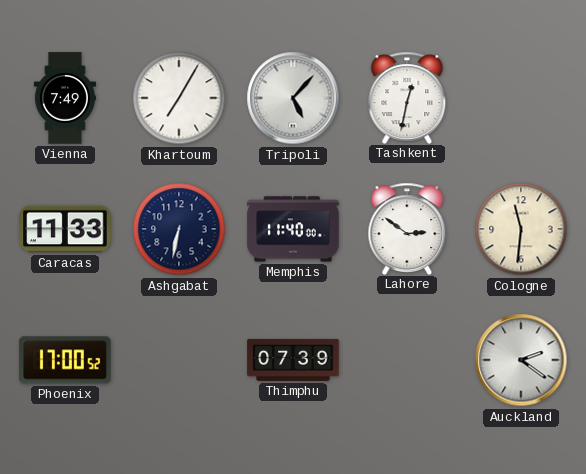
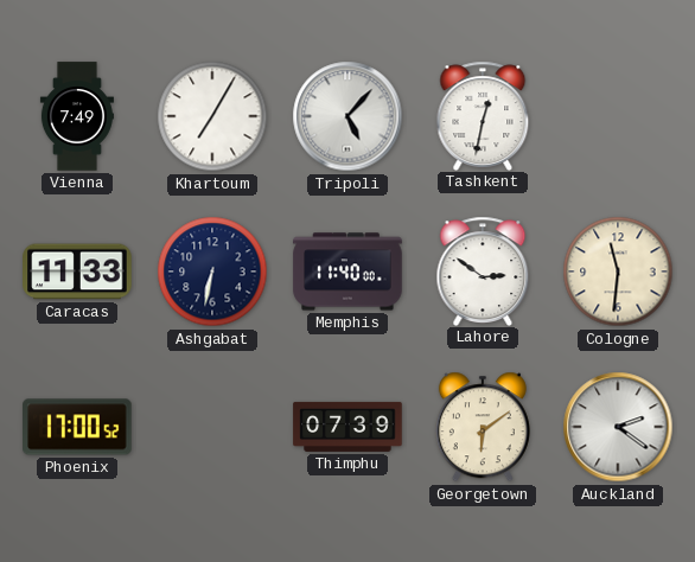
Georgetown: none -> 6:09 (483, 427)
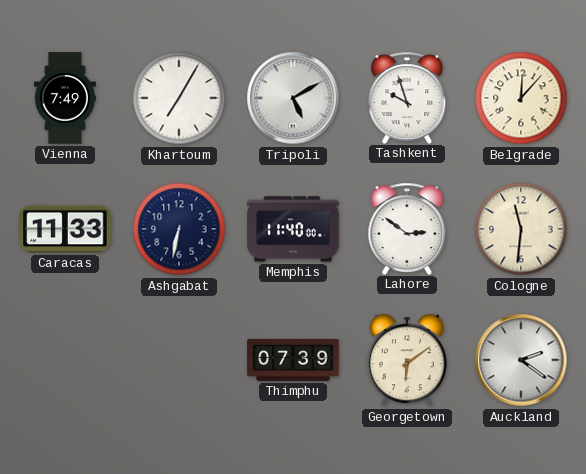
Tripoli: 5:07 -> 5:10 (293, 98)
Tashkent: 12:32 -> 9:57 (407, 97)
Belgrade: none -> 12:07 (521, 98)
Phoenix: 17:00 -> none (77, 427)
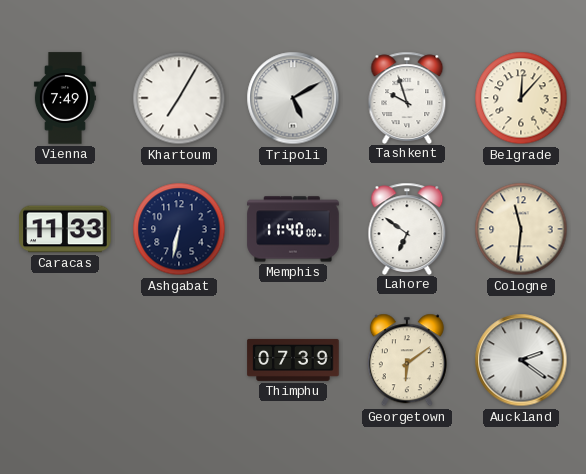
Lahore: 2:51 -> 6:51 (407, 228)
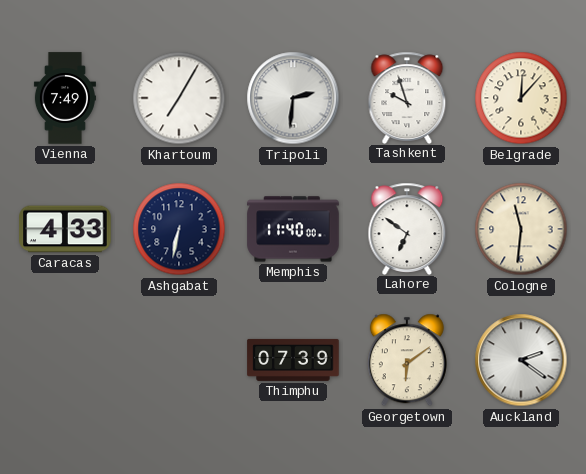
Tripoli: 5:10 -> 2:31 (293, 98)
Caracas: 11:33 -> 4:33 (65, 229)
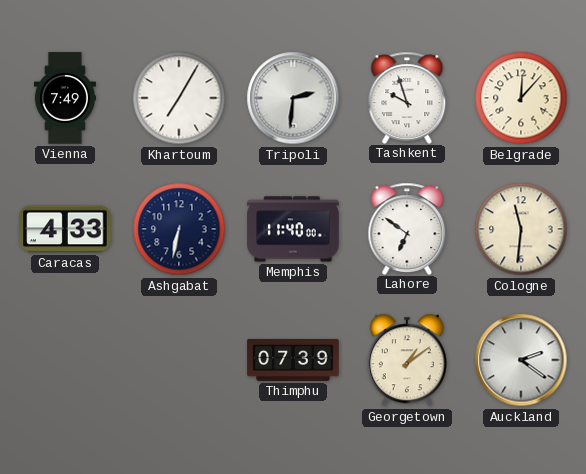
Georgetown: 6:09 -> 1:09 (407, 360)
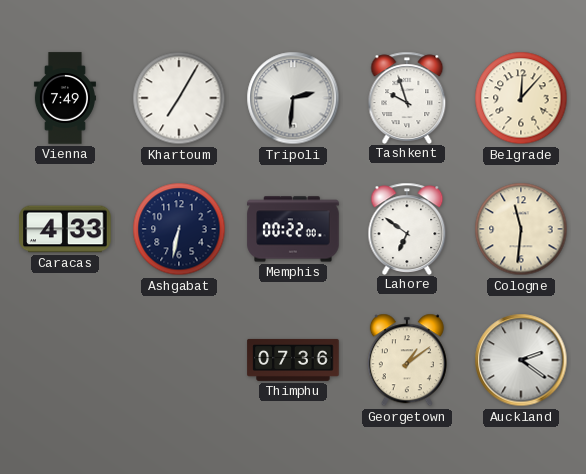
Memphis: 11:40 -> 00:22 (293, 229)
Thimphu: 07:39 -> 07:36 (293, 360)
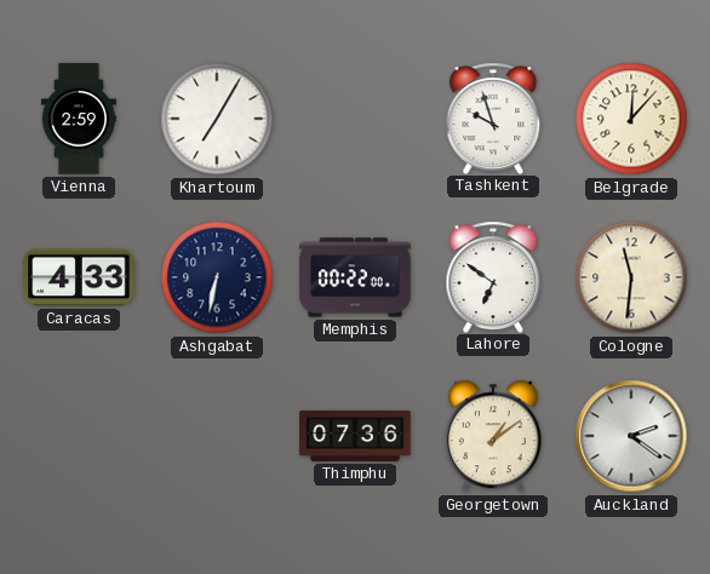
Vienna: 7:49 -> 2:59 (79, 119)
Tripoli: 2:31 -> none (293, 98)
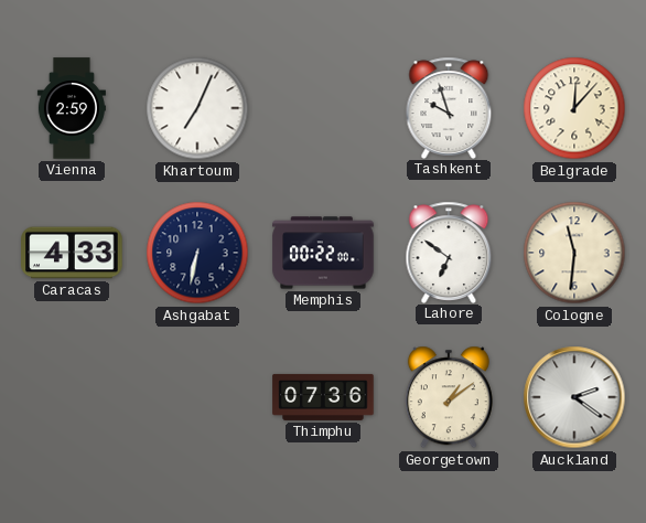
Khartoum: 7:05 -> 7:04 (197, 108)
